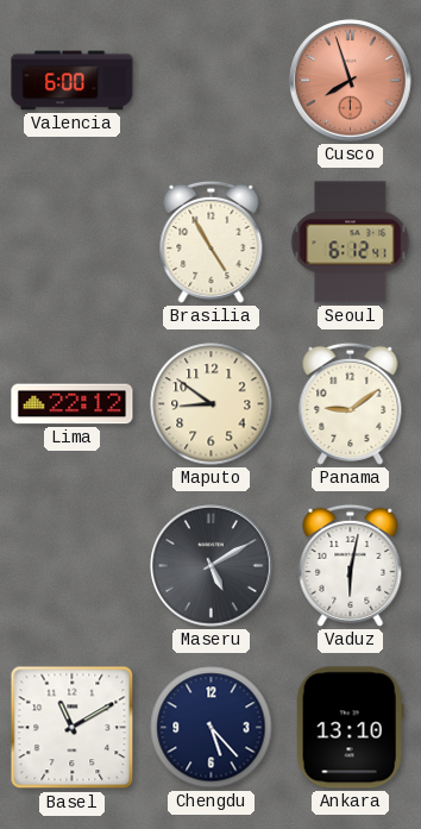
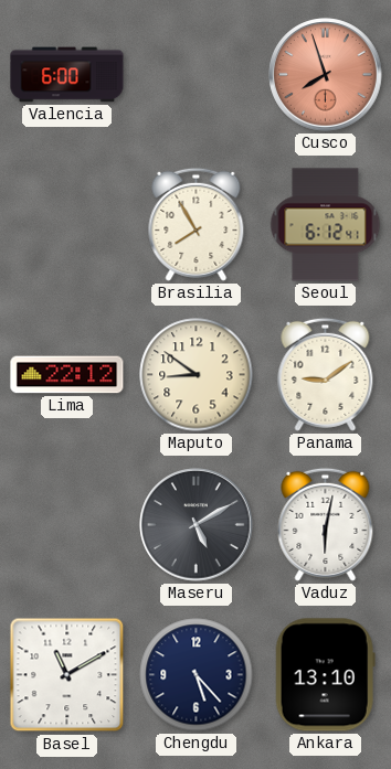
Brasilia: 4:55 -> 7:55 (197, 224)
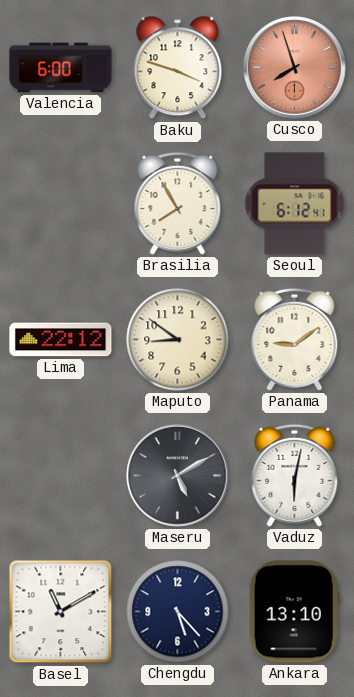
Baku: none -> 3:48 (178, 68)
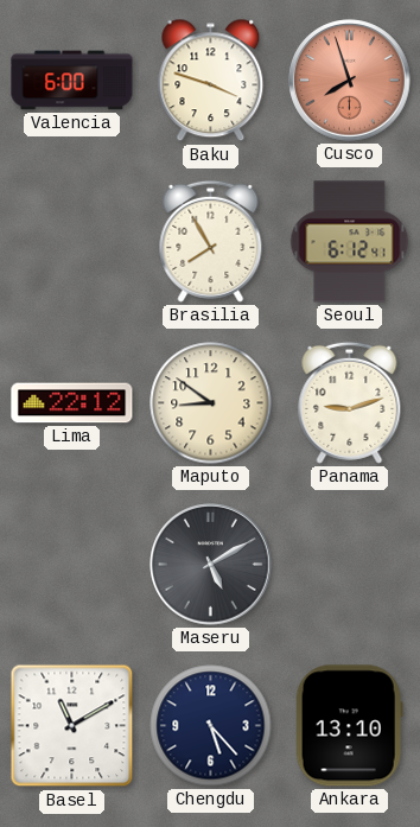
Panama: 9:09 -> 9:12 (350, 402)
Vaduz: 6:02 -> none (295, 475)
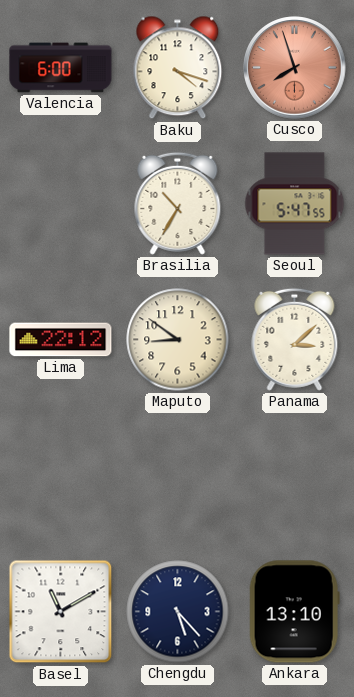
Baku: 3:48 -> 4:18 (178, 68)
Brasilia: 7:55 -> 10:35 (178, 203)
Seoul: 6:12 -> 5:47 (295, 204)
Panama: 9:12 -> 3:08 (295, 339)
Maseru: 5:10 -> none (211, 565)
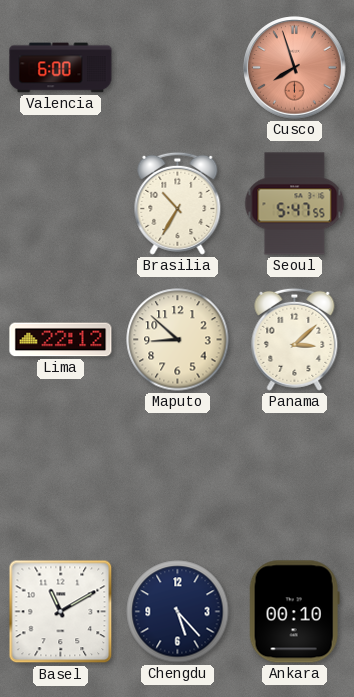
Baku: 4:18 -> none (178, 68)
Maputo: 8:51 -> 8:52 (178, 340)
Ankara: 13:10 -> 00:10 (294, 612)
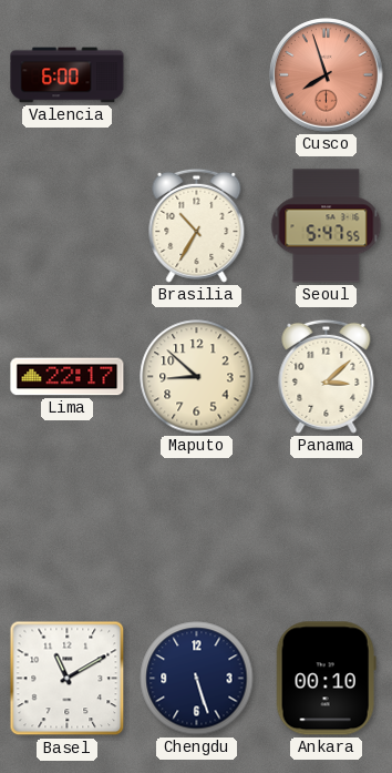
Lima: 22:12 -> 22:17 (68, 377)
Chengdu: 5:23 -> 5:27 (197, 679)
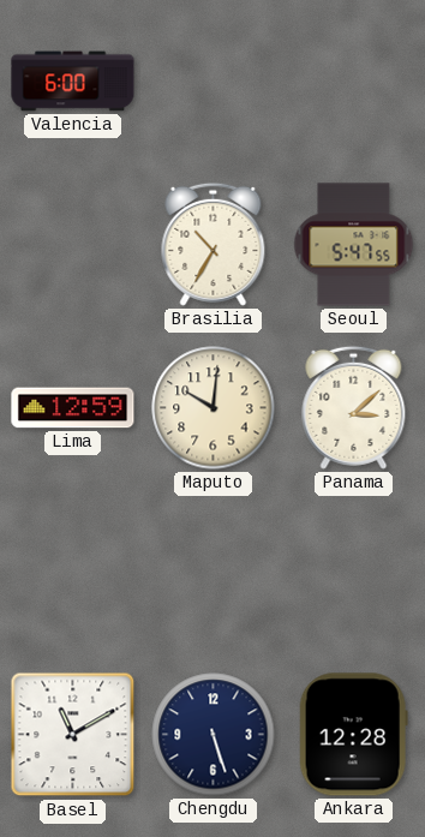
Cusco: 7:57 -> none (327, 75)
Lima: 22:17 -> 12:59 (73, 408)
Maputo: 8:52 -> 10:01 (214, 408)
Ankara: 00:10 -> 12:28 (353, 735)
